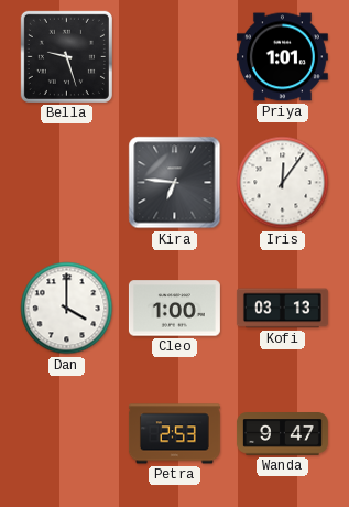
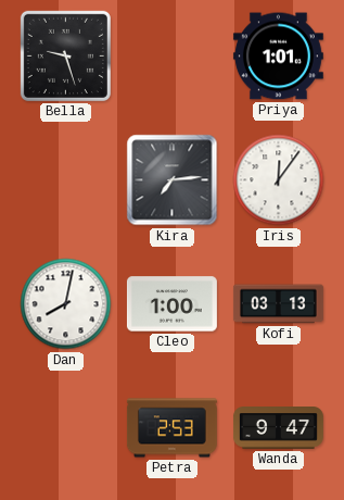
Kira: 6:46 -> 7:14 (173, 180)
Dan: 4:00 -> 8:02 (66, 304)
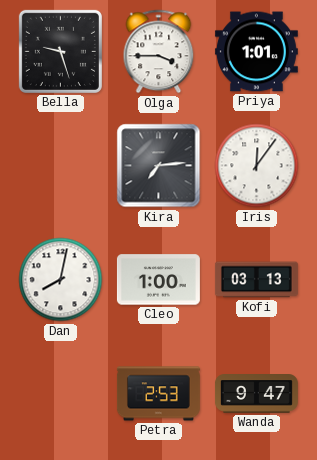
Olga: none -> 3:45 (159, 52)
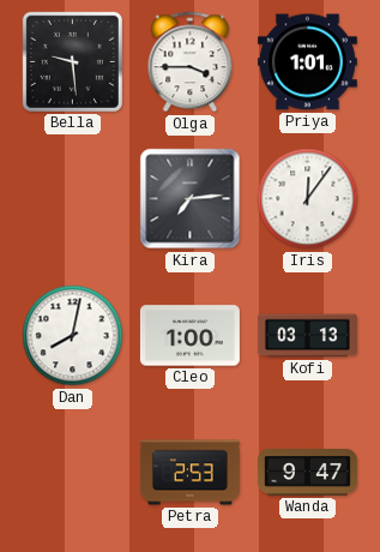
Bella: 9:27 -> 9:29 (72, 61)
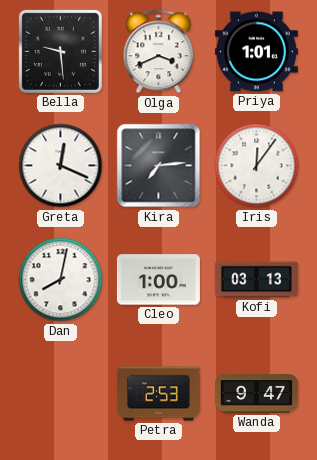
Olga: 3:45 -> 3:41 (159, 52)
Greta: none -> 12:19 (61, 166)
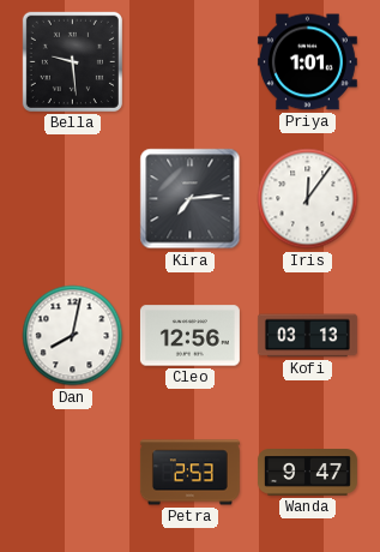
Olga: 3:41 -> none (159, 52)
Greta: 12:19 -> none (61, 166)
Cleo: 1:00 -> 12:56 (189, 336)
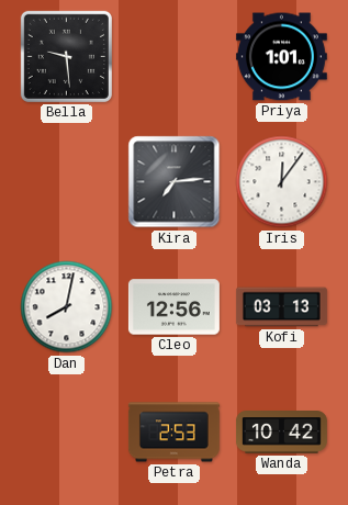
Wanda: 9:47 -> 10:42 (281, 433)
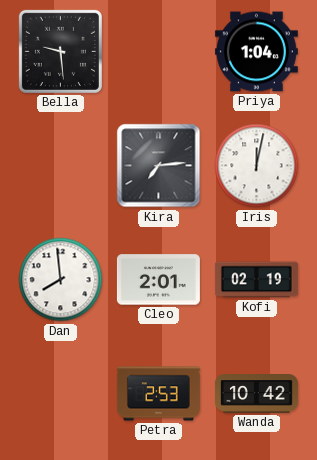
Priya: 1:01 -> 1:04 (256, 52)
Iris: 12:06 -> 12:02 (257, 166)
Dan: 8:02 -> 7:59 (61, 280)
Cleo: 12:56 -> 2:01 (158, 280)
Kofi: 03:13 -> 02:19 (256, 280)
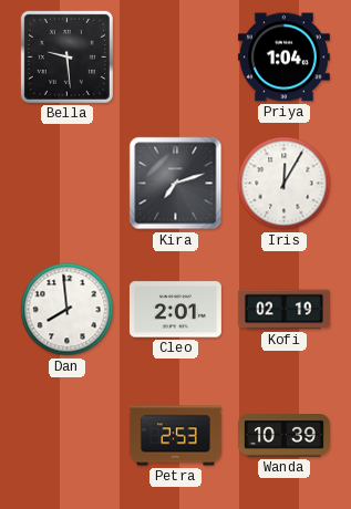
Kira: 7:14 -> 7:12 (176, 184)
Iris: 12:02 -> 12:05 (285, 184)
Wanda: 10:42 -> 10:39 (283, 436)
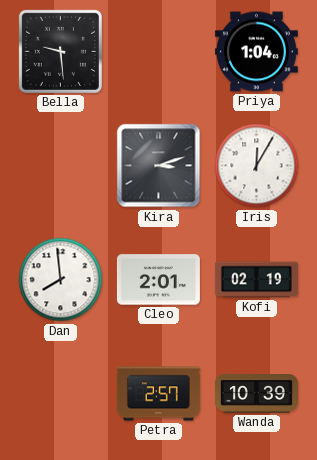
Kira: 7:12 -> 3:12 (159, 166)
Petra: 2:53 -> 2:57 (158, 394)
